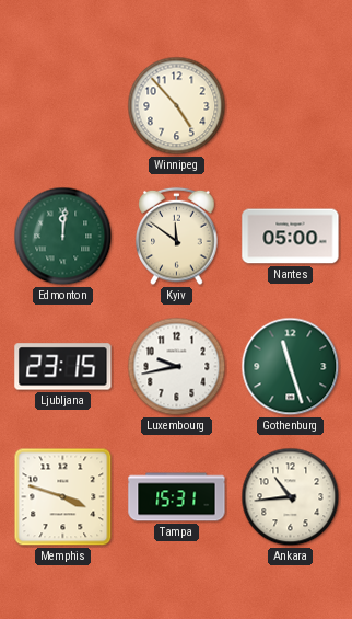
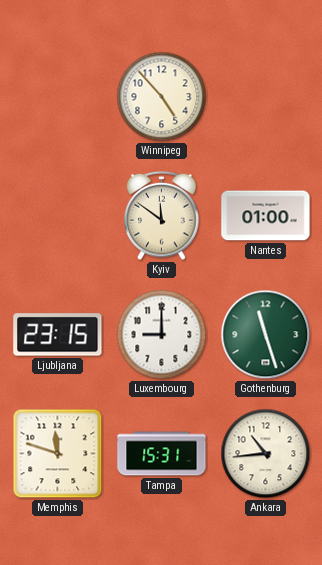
Edmonton: 12:01 -> none (63, 237)
Nantes: 05:00 -> 01:00 (266, 216)
Luxembourg: 9:43 -> 9:00 (162, 335)
Memphis: 3:48 -> 11:48 (58, 454)
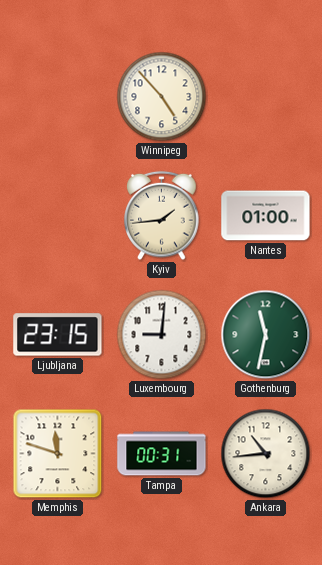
Kyiv: 11:51 -> 1:44 (162, 216)
Luxembourg: 9:00 -> 9:01 (162, 335)
Gothenburg: 11:27 -> 11:32 (266, 335)
Tampa: 15:31 -> 00:31 (162, 454)
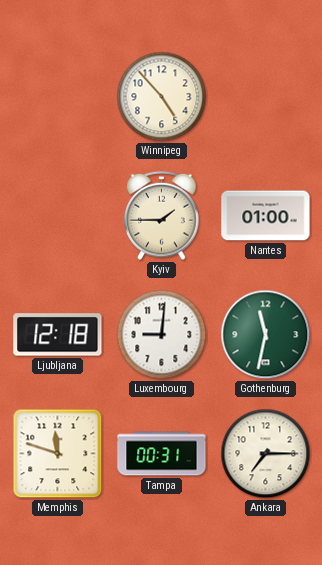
Kyiv: 1:44 -> 1:45 (162, 216)
Ljubljana: 23:15 -> 12:18 (58, 335)
Ankara: 10:44 -> 7:15 (266, 454)
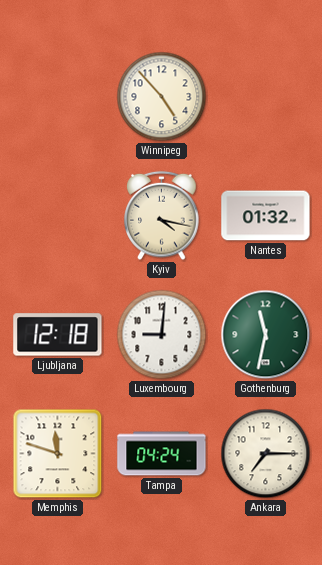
Kyiv: 1:45 -> 4:17 (162, 216)
Nantes: 01:00 -> 01:32 (266, 216)
Tampa: 00:31 -> 04:24 (162, 454)
